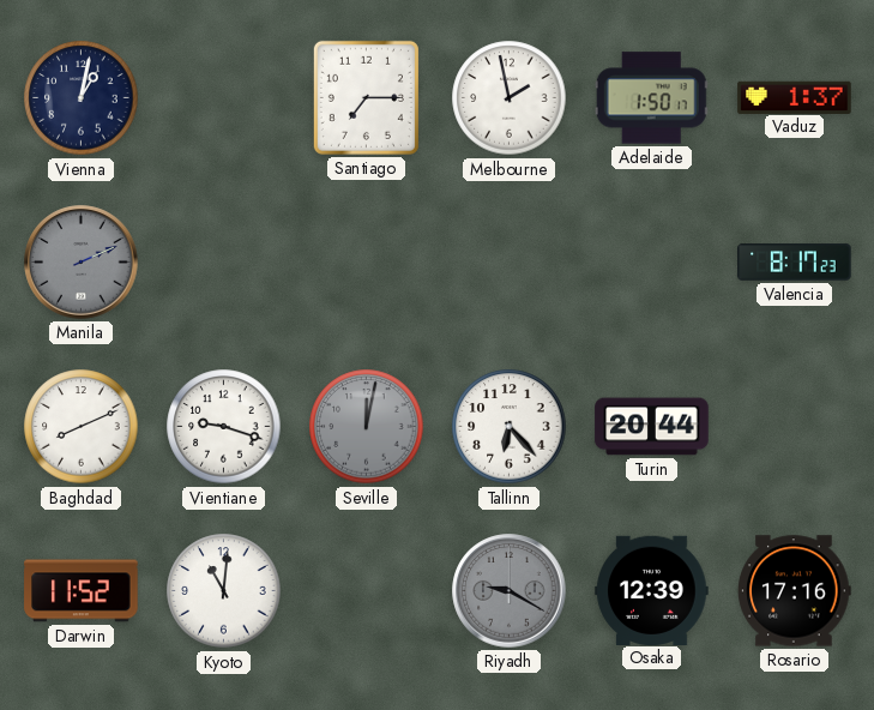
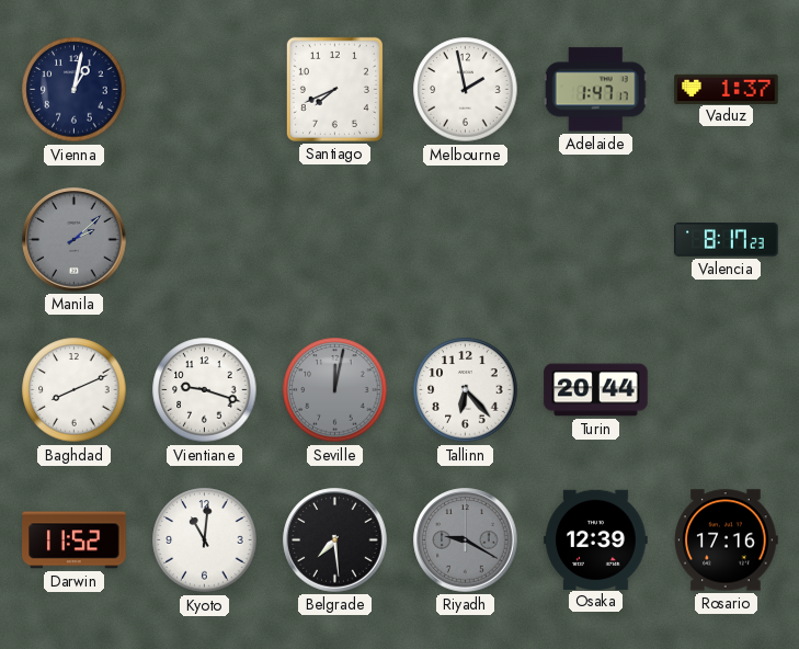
Santiago: 7:15 -> 7:41 (334, 89)
Adelaide: 1:50 -> 1:47 (595, 90)
Manila: 2:11 -> 2:08 (75, 240)
Belgrade: none -> 7:29 (335, 540)
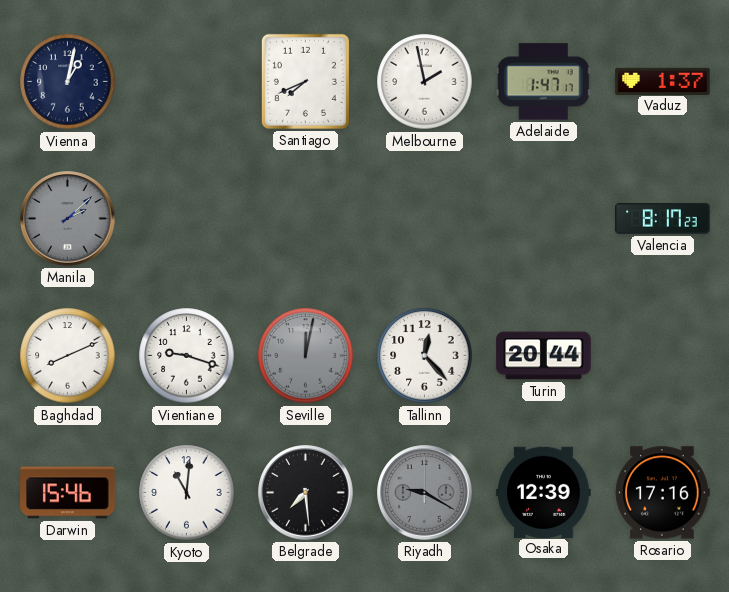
Tallinn: 6:23 -> 12:23 (425, 356)
Darwin: 11:52 -> 15:46 (68, 493)
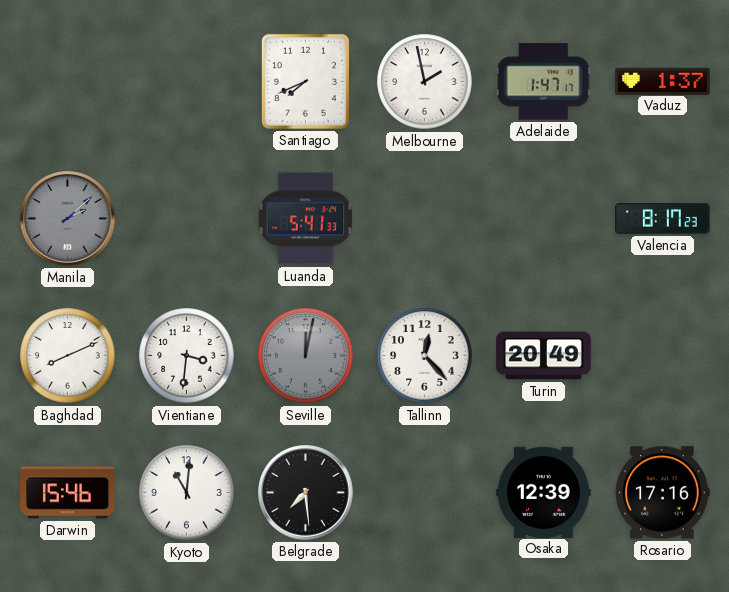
Vienna: 1:02 -> none (68, 82)
Luanda: none -> 5:41 (305, 219)
Vientiane: 9:18 -> 3:31 (187, 356)
Turin: 20:44 -> 20:49 (544, 356)
Riyadh: 9:20 -> none (425, 493)
